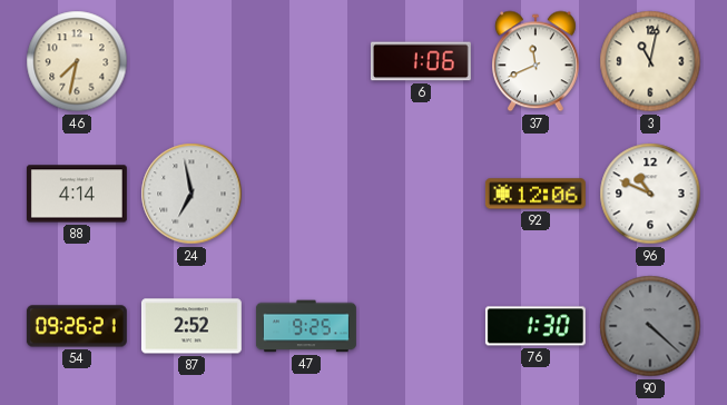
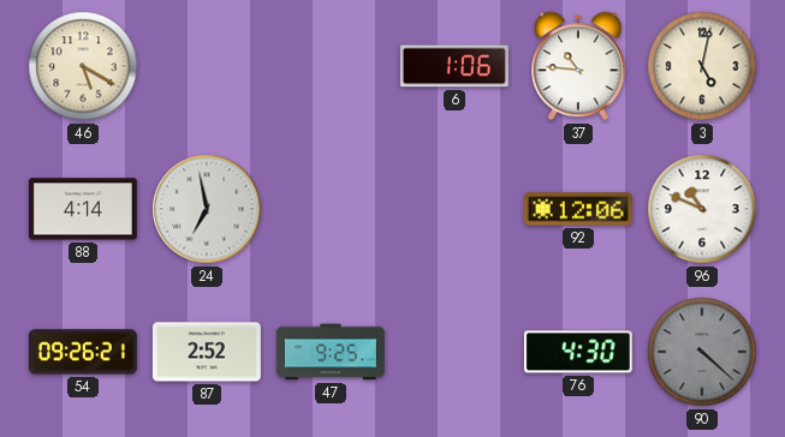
46: 7:32 -> 5:20 (83, 66)
37: 11:41 -> 10:46 (579, 66)
3: 11:02 -> 5:02 (702, 66)
76: 1:30 -> 4:30 (578, 352)
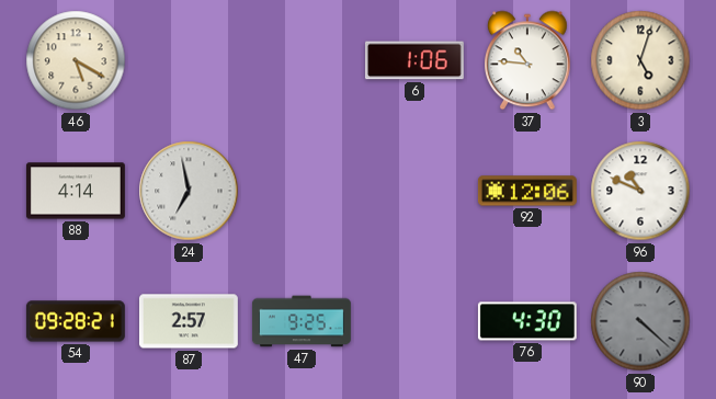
3: 5:02 -> 5:03 (640, 60)
54: 09:26 -> 09:28 (76, 321)
87: 2:52 -> 2:57 (189, 321)
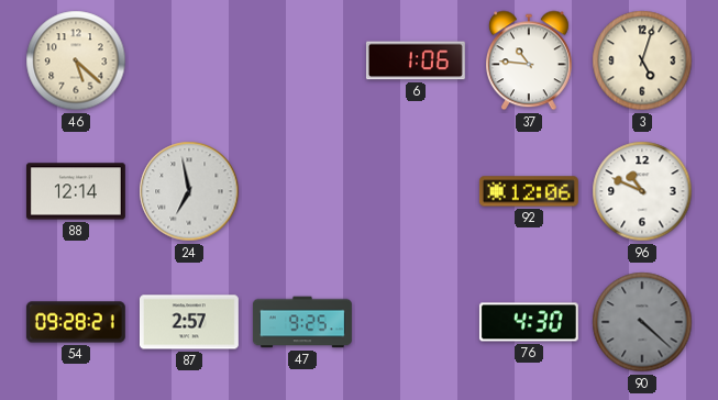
46: 5:20 -> 5:22 (76, 60)
88: 4:14 -> 12:14 (76, 191)
